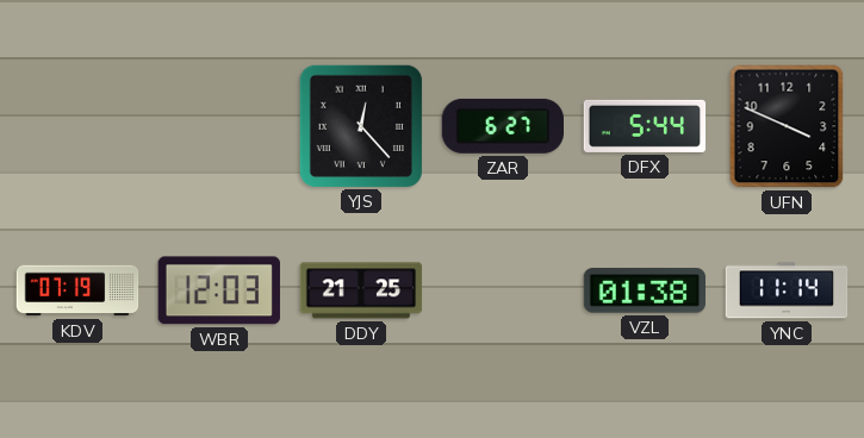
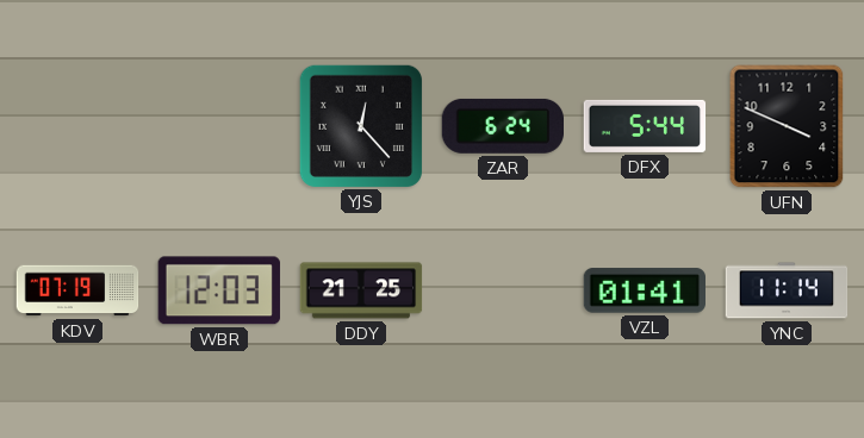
ZAR: 6:27 -> 6:24 (502, 126)
VZL: 01:38 -> 01:41 (645, 290)
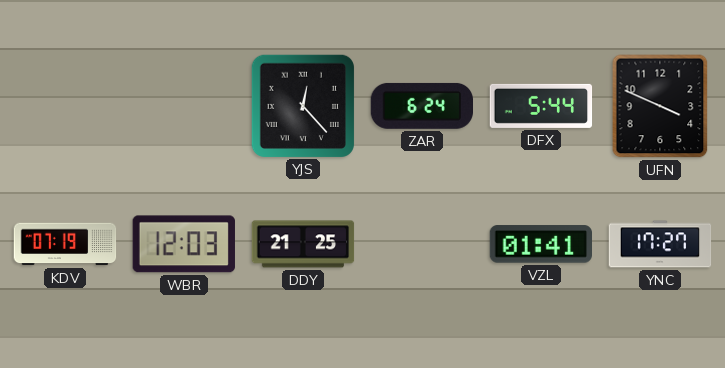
YNC: 11:14 -> 17:27 (660, 244)
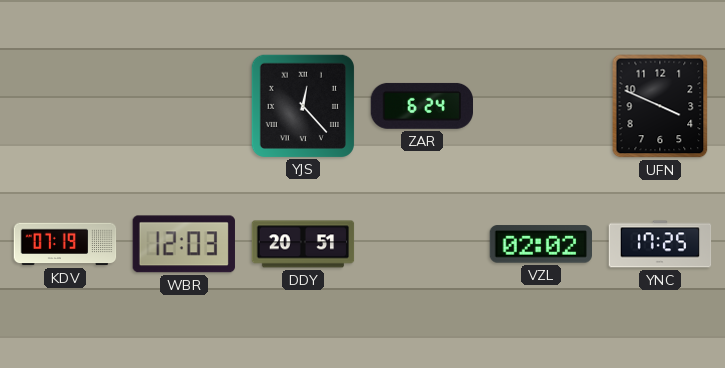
DFX: 5:44 -> none (541, 106)
DDY: 21:25 -> 20:51 (303, 244)
VZL: 01:41 -> 02:02 (541, 244)
YNC: 17:27 -> 17:25 (660, 244)
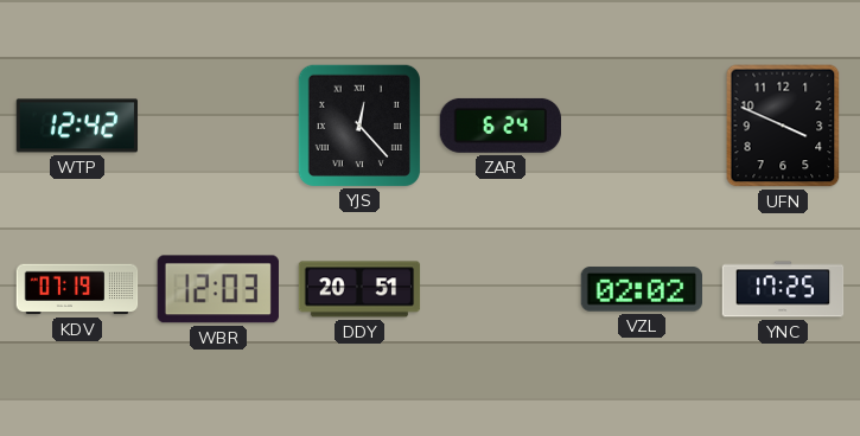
WTP: none -> 12:42 (77, 126)
